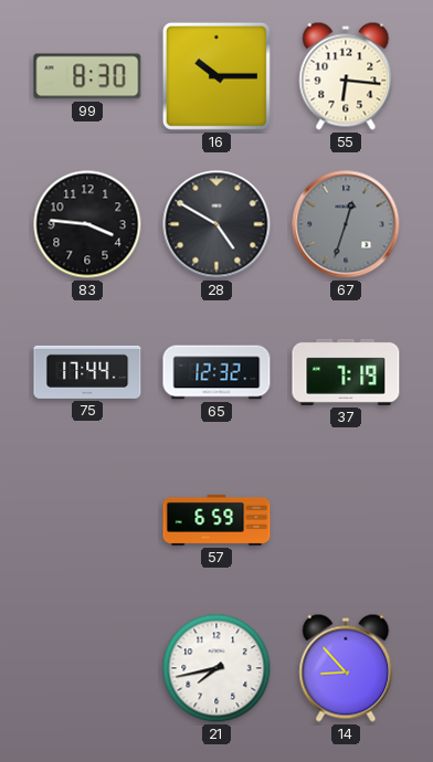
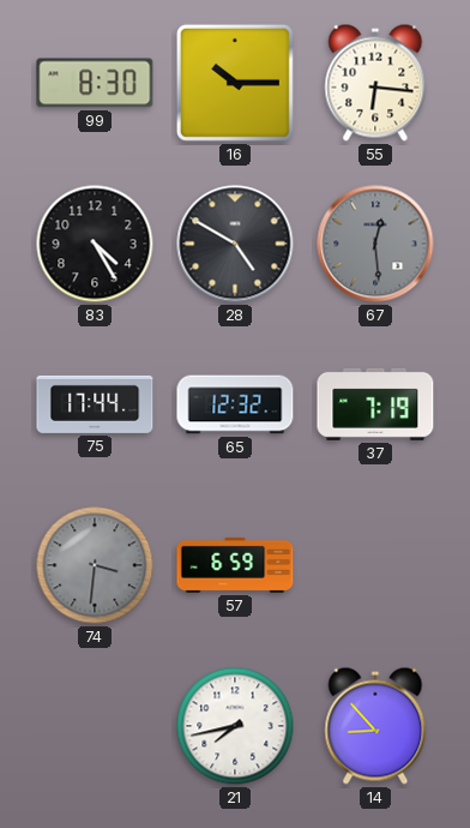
83: 3:46 -> 4:25 (95, 244)
67: 12:33 -> 12:29 (375, 244)
74: none -> 3:31 (95, 565)
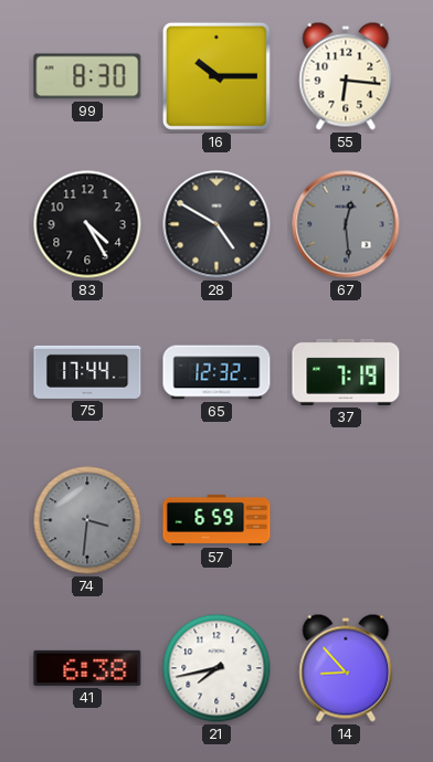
41: none -> 6:38 (87, 668)
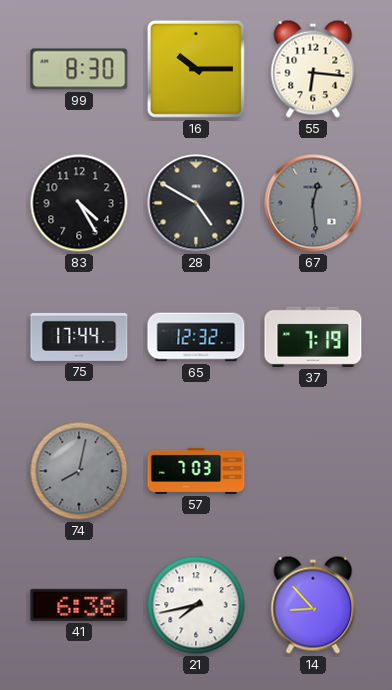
74: 3:31 -> 8:02 (79, 471)
57: 6:59 -> 7:03 (196, 471)
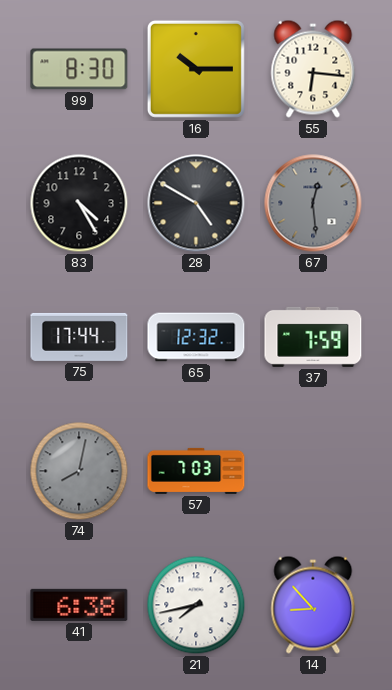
37: 7:19 -> 7:59 (313, 337)
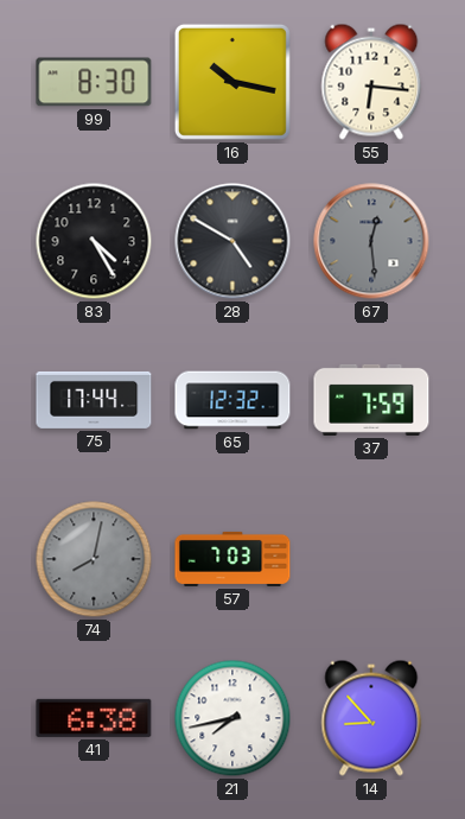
16: 10:15 -> 10:17 (232, 82)
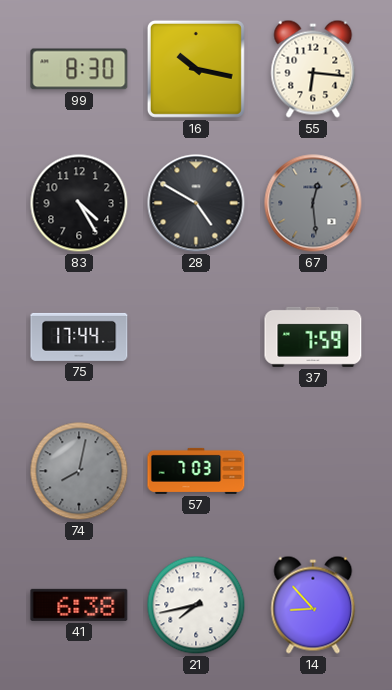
65: 12:32 -> none (232, 400)
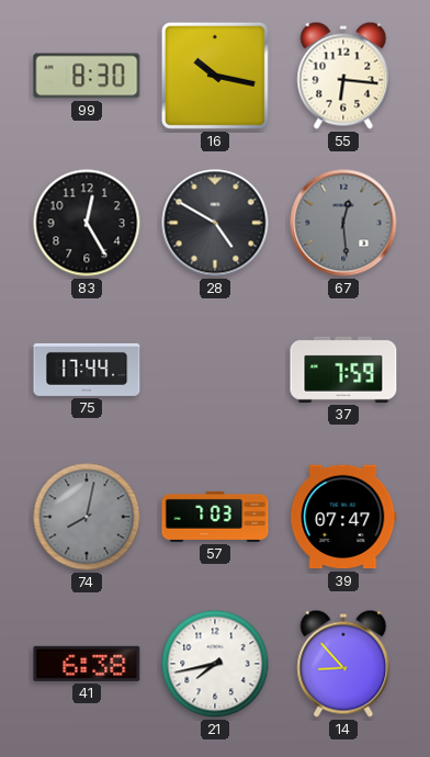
83: 4:25 -> 12:25 (87, 223)
39: none -> 07:47 (343, 517)
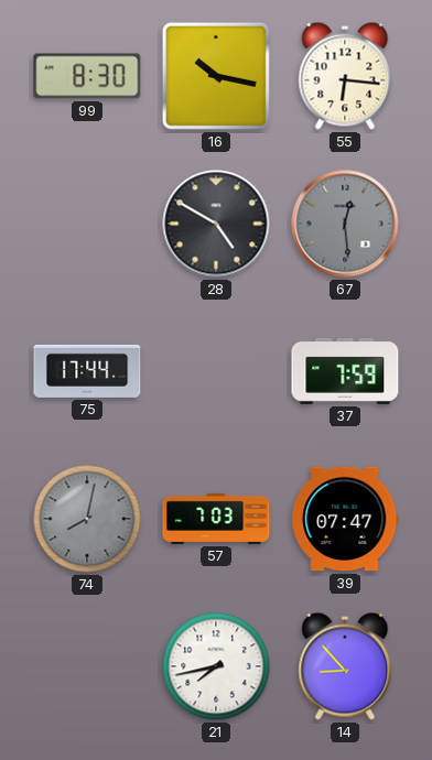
83: 12:25 -> none (87, 223)
41: 6:38 -> none (87, 664)
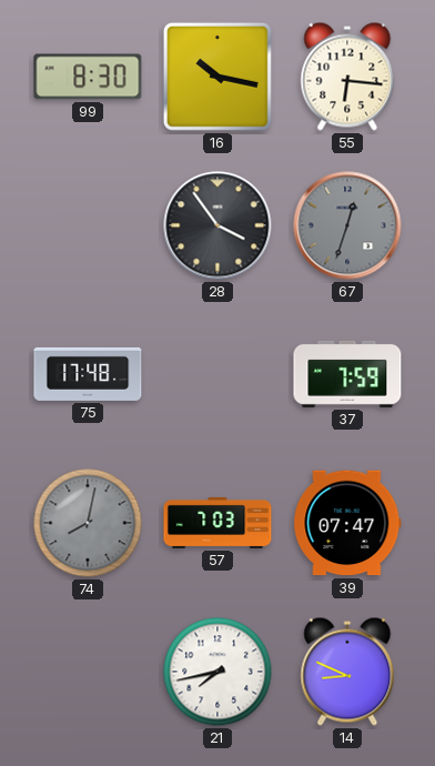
28: 4:50 -> 3:54 (217, 225)
67: 12:29 -> 12:33 (347, 225)
75: 17:44 -> 17:48 (88, 374)
14: 8:53 -> 8:49 (347, 672)
